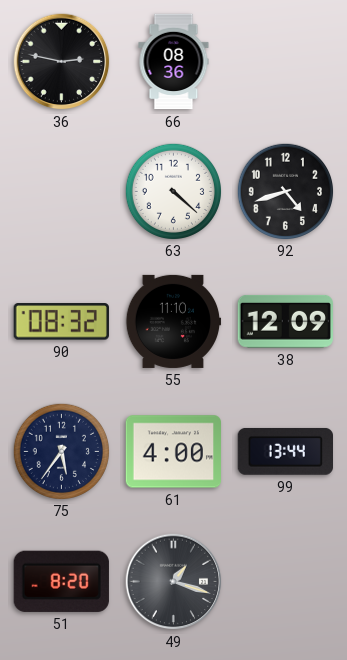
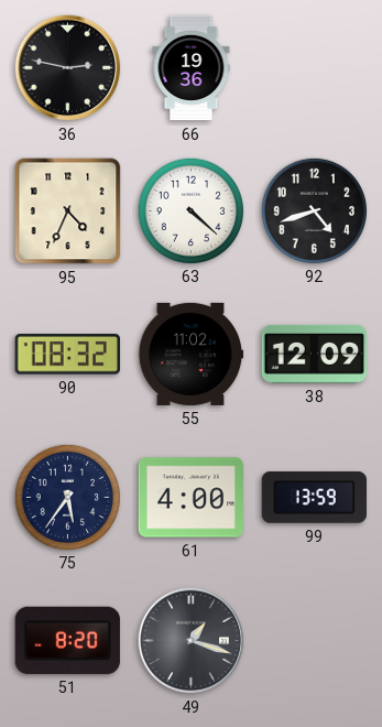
66: 08:36 -> 19:36 (192, 68)
95: none -> 4:34 (68, 211)
55: 11:10 -> 11:02 (190, 354)
99: 13:44 -> 13:59 (314, 497)
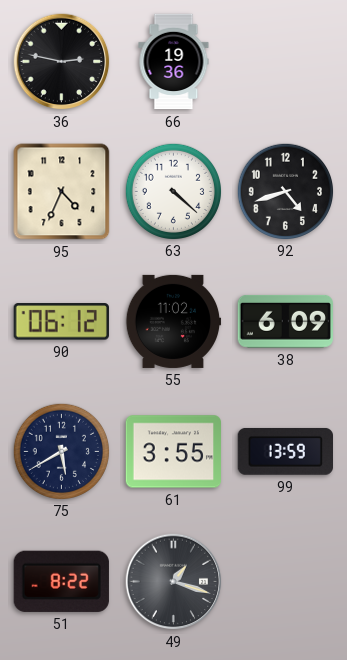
90: 08:32 -> 06:12 (61, 322)
38: 12:09 -> 6:09 (285, 321)
75: 5:36 -> 5:40 (61, 451)
61: 4:00 -> 3:55 (174, 452)
51: 8:20 -> 8:22 (61, 581)
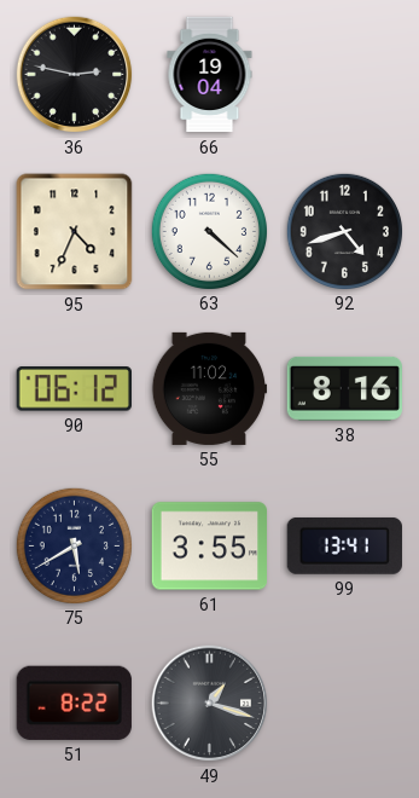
66: 19:36 -> 19:04 (210, 75)
38: 6:09 -> 8:16 (344, 388)
99: 13:59 -> 13:41 (344, 545)
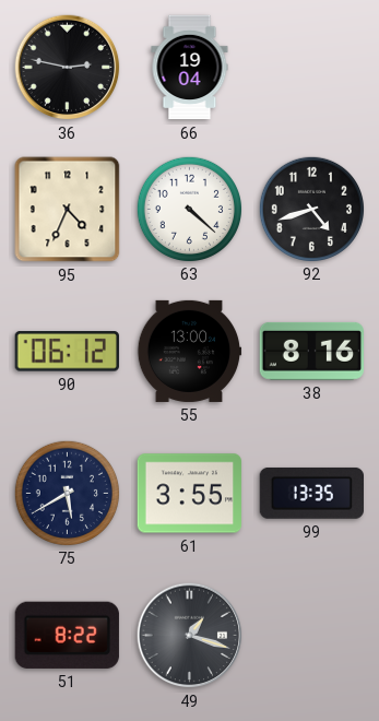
55: 11:02 -> 13:00 (189, 351)
99: 13:41 -> 13:35 (311, 493)
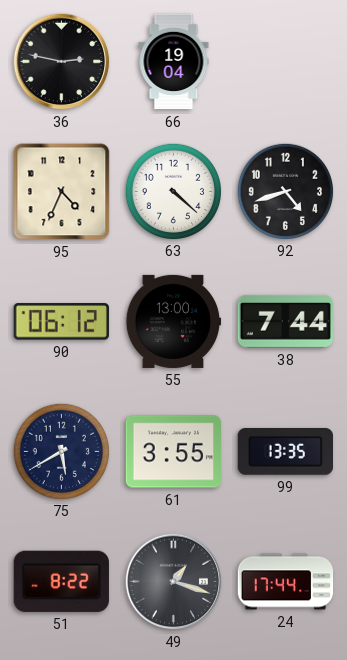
38: 8:16 -> 7:44 (285, 321)
24: none -> 17:44 (286, 582)
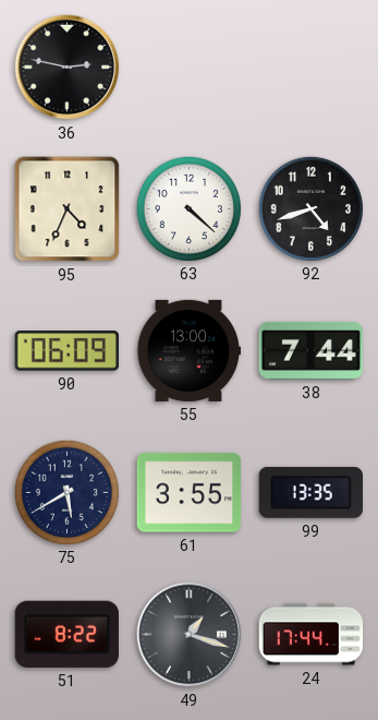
66: 19:04 -> none (174, 62)
90: 06:12 -> 06:09 (66, 351)
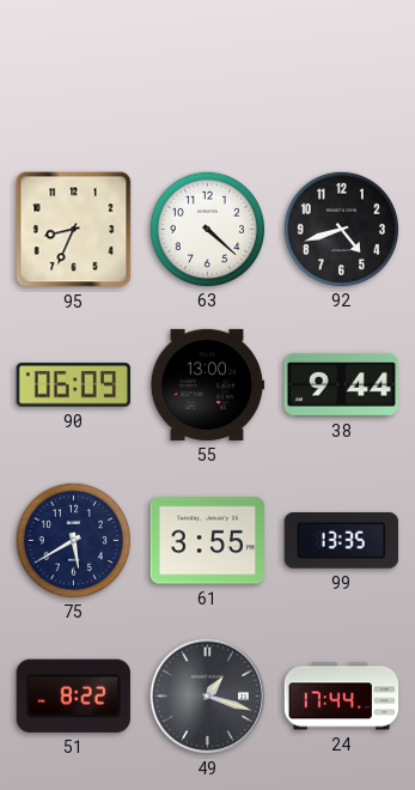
36: 2:47 -> none (68, 68)
95: 4:34 -> 8:34 (74, 230)
38: 7:44 -> 9:44 (341, 384)
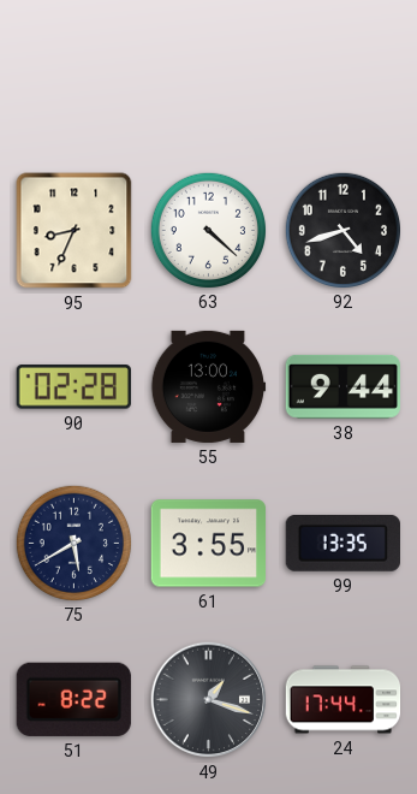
90: 06:09 -> 02:28 (73, 387)
